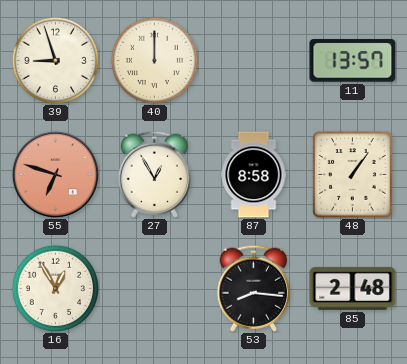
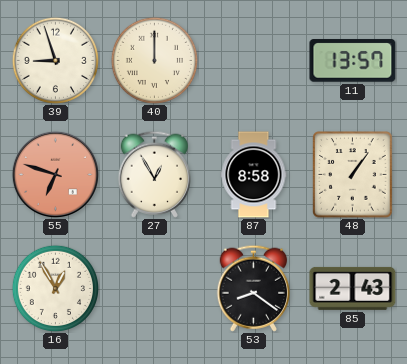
53: 8:16 -> 8:21 (253, 288)
85: 2:48 -> 2:43 (353, 288)
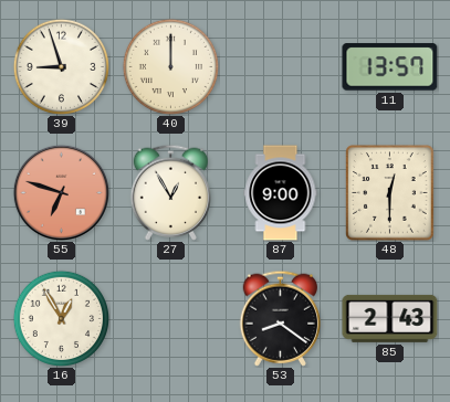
87: 8:58 -> 9:00 (281, 193)
48: 1:06 -> 12:30 (390, 193)
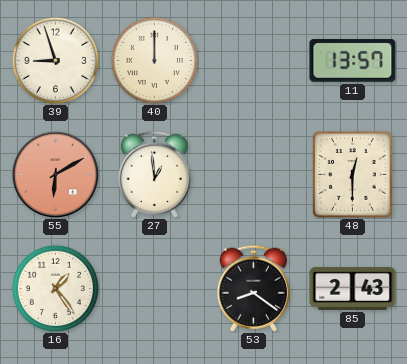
55: 6:48 -> 6:10 (55, 174)
27: 12:55 -> 12:59 (154, 174)
87: 9:00 -> none (281, 193)
16: 12:55 -> 1:24 (55, 288)
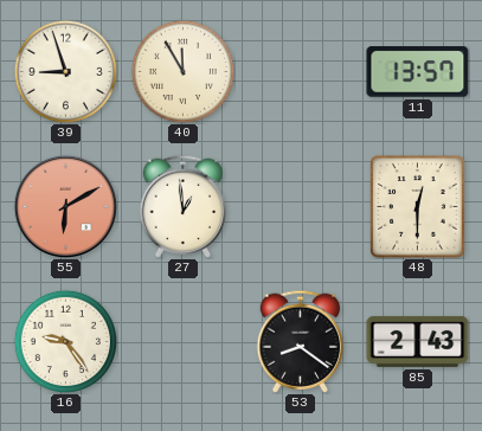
40: 12:00 -> 11:55 (182, 71)
16: 1:24 -> 9:24 (65, 341)
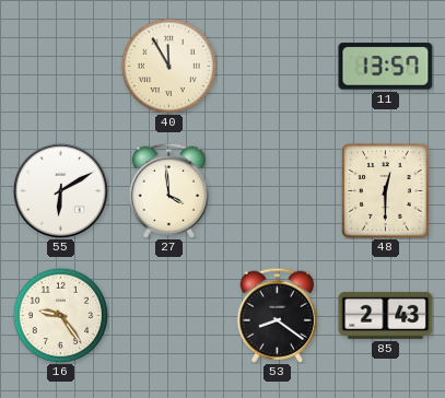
39: 8:57 -> none (65, 71)
55 dial: salmon -> white (60, 190)
27: 12:59 -> 3:59 (168, 190)
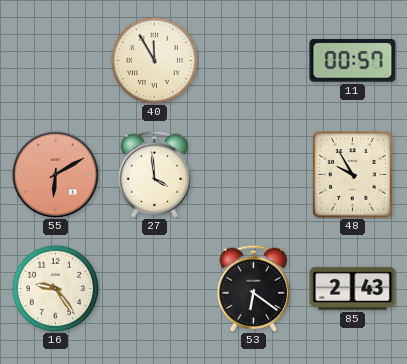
11: 13:57 -> 00:57 (353, 61)
55 dial: white -> salmon (55, 174)
48: 12:30 -> 9:55 (353, 175)
53: 8:21 -> 6:21 (253, 288)
